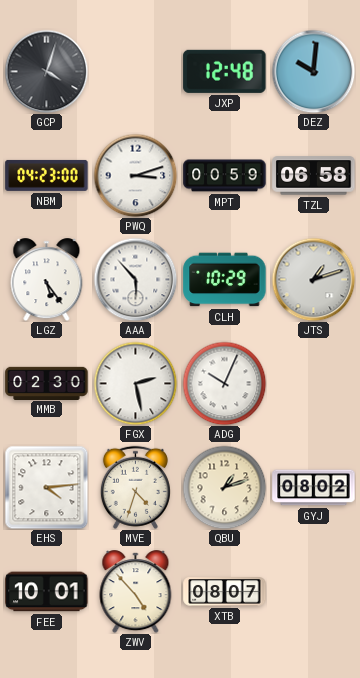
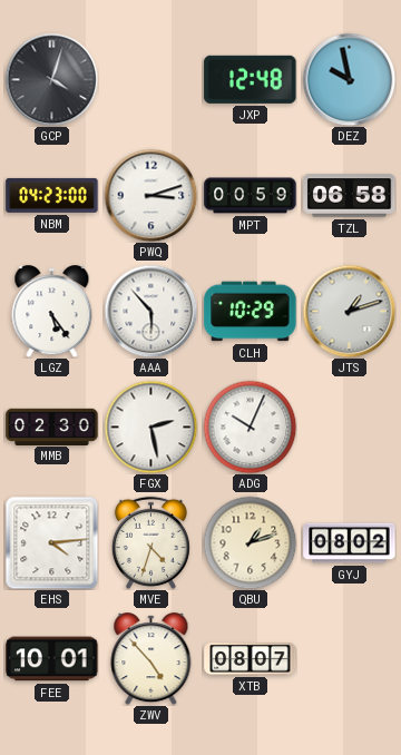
DEZ: 10:01 -> 9:58 (349, 79)
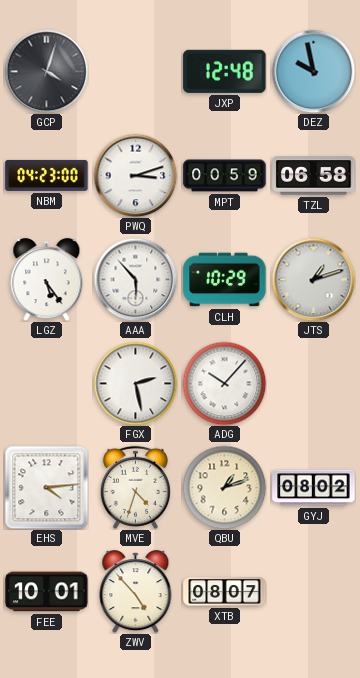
MMB: 02:30 -> none (52, 426)
ADG: 10:04 -> 10:07 (224, 383)
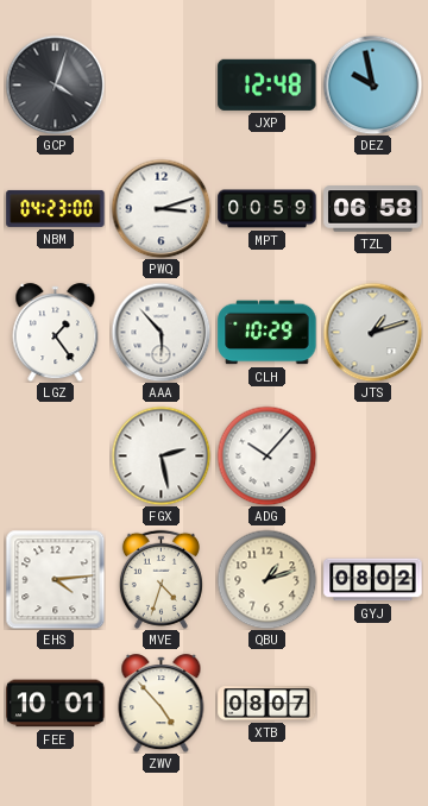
LGZ: 5:24 -> 1:24 (56, 333)
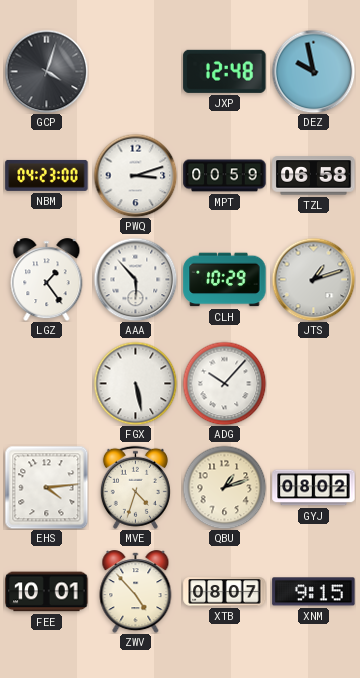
FGX: 2:28 -> 5:28 (135, 383)
XNM: none -> 9:15 (314, 592)
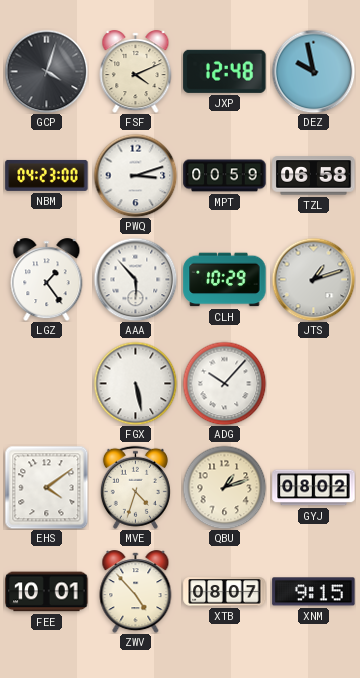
FSF: none -> 4:11 (136, 72)
EHS: 4:14 -> 4:09 (46, 487)
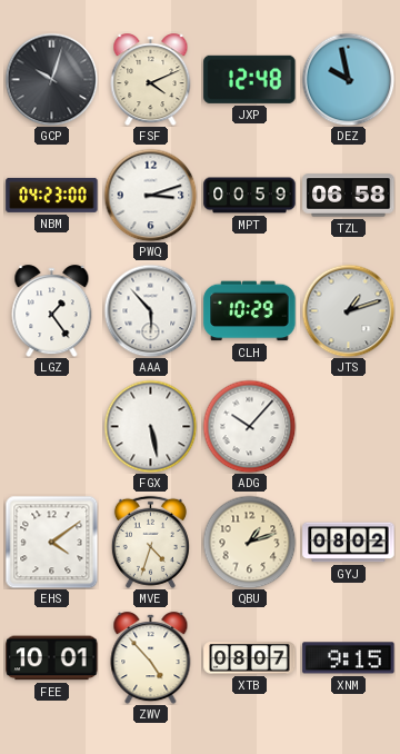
GCP: 4:03 -> 10:03 (51, 79)
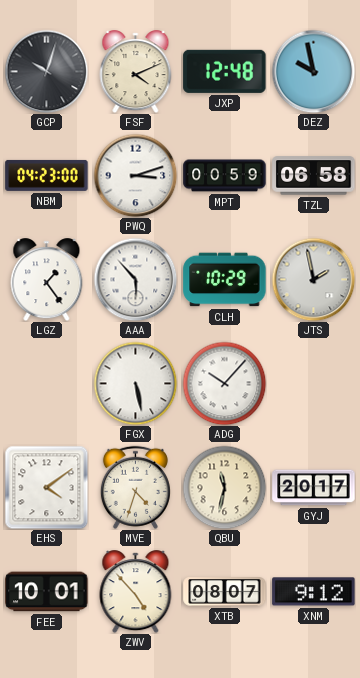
JTS: 1:12 -> 1:58 (313, 279)
QBU: 1:12 -> 11:32 (224, 487)
GYJ: 08:02 -> 20:17 (314, 488)
XNM: 9:15 -> 9:12 (314, 592)
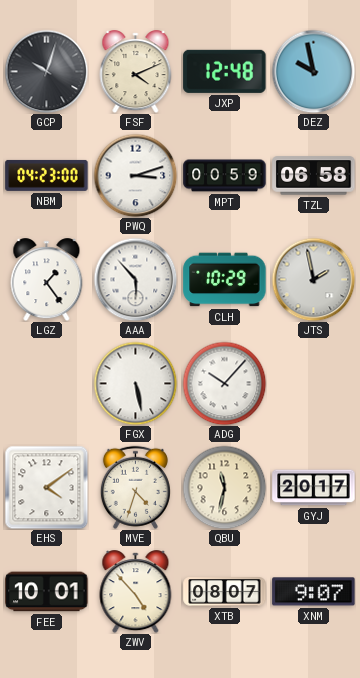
XNM: 9:12 -> 9:07 (314, 592)
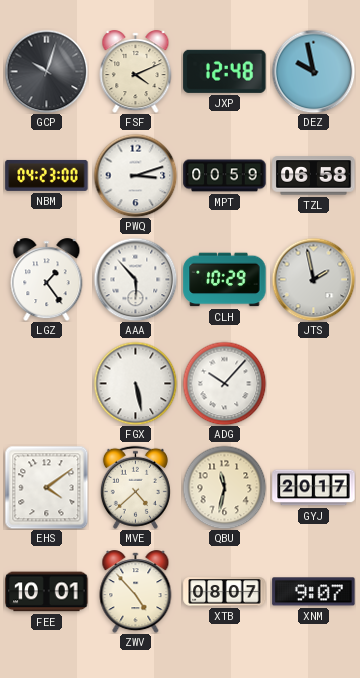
MVE: 4:33 -> 4:38 (135, 487)
